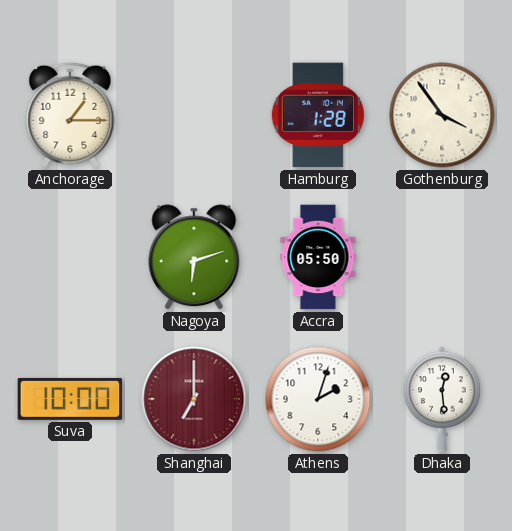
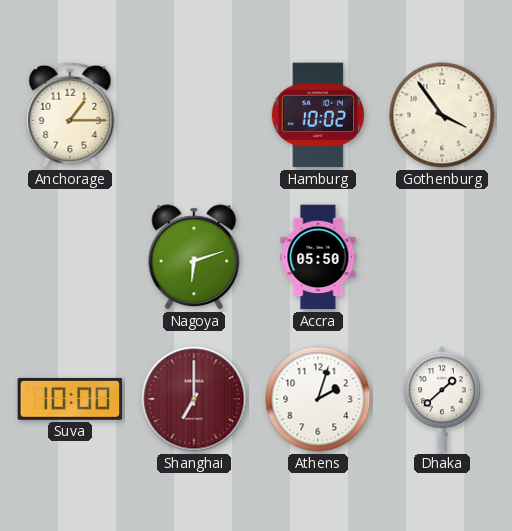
Hamburg: 1:28 -> 10:02 (318, 115)
Dhaka: 12:29 -> 1:38 (442, 399)
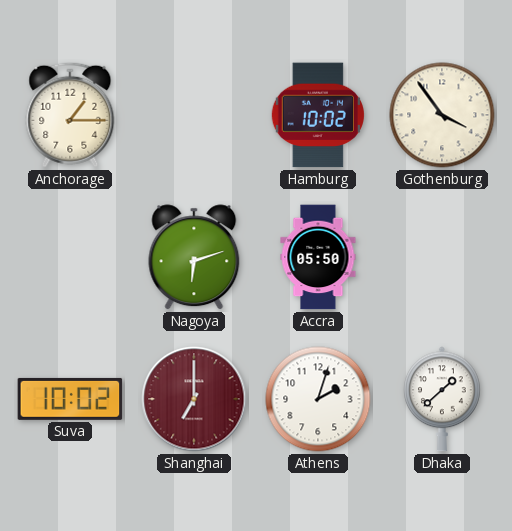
Suva: 10:00 -> 10:02 (70, 399)
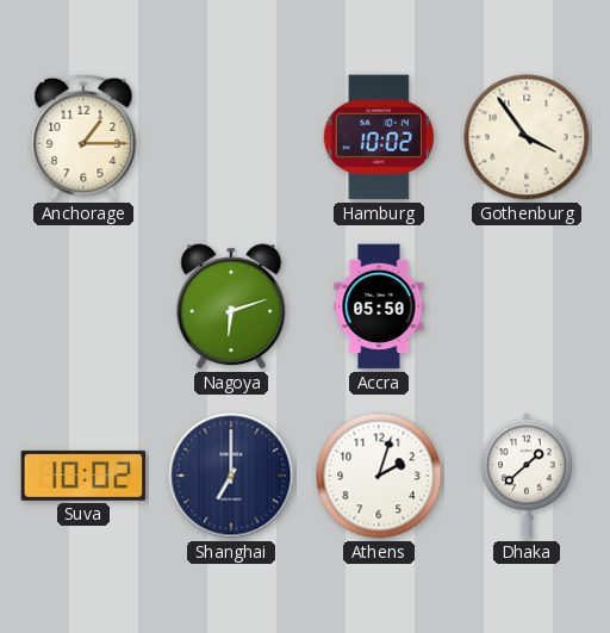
Shanghai dial: burgundy -> navy (231, 476)
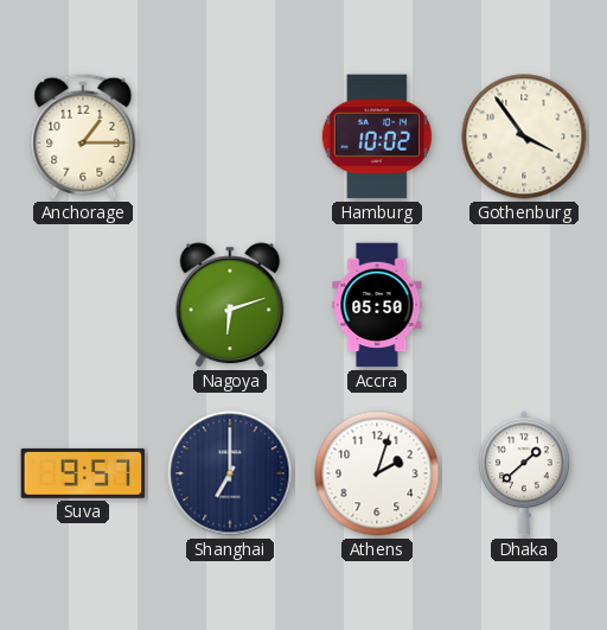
Suva: 10:02 -> 9:57 (83, 473)
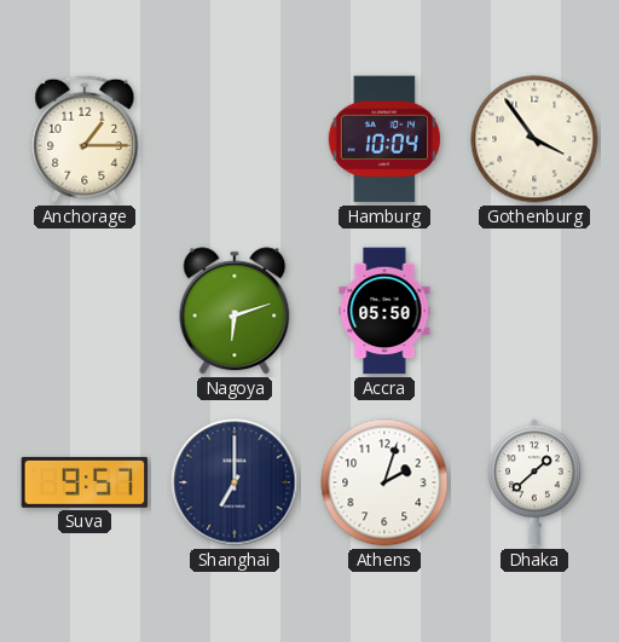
Hamburg: 10:02 -> 10:04 (384, 139)
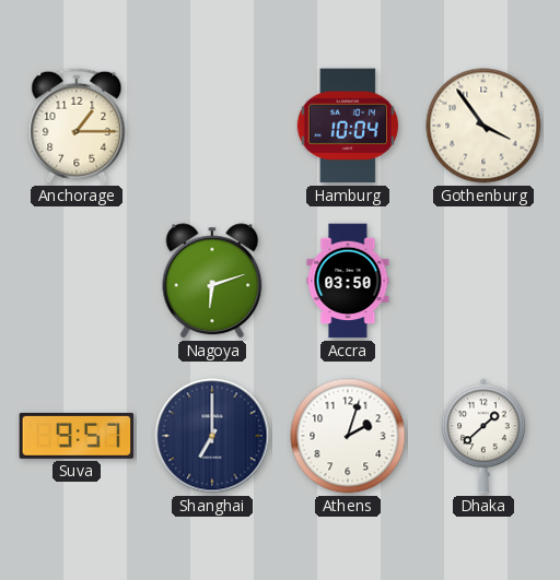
Accra: 05:50 -> 03:50 (348, 281)
